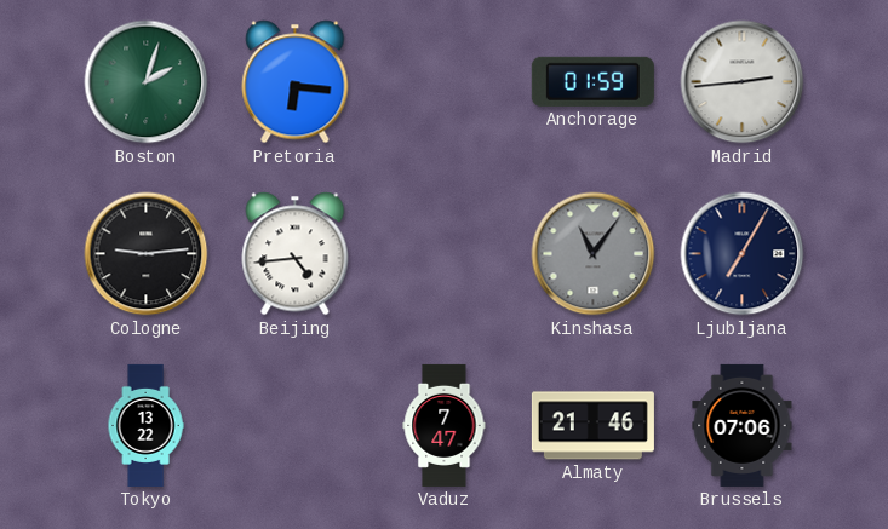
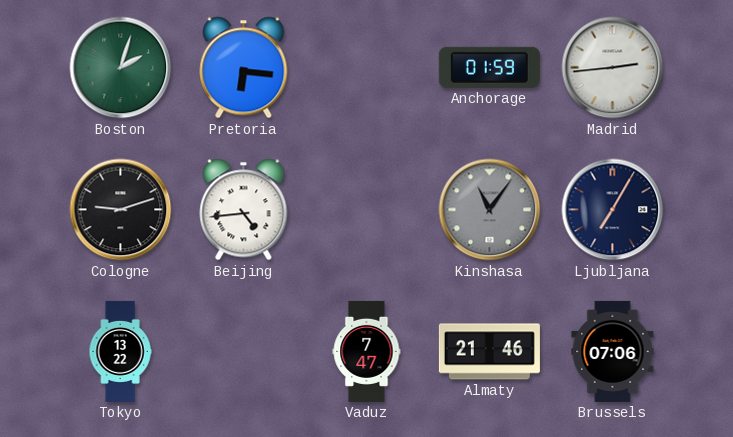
Cologne: 9:14 -> 9:12 (121, 210)
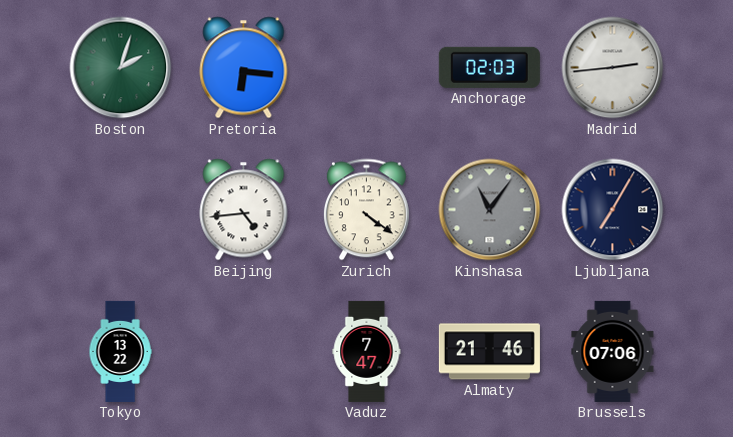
Anchorage: 01:59 -> 02:03 (489, 67)
Cologne: 9:12 -> none (121, 210)
Zurich: none -> 4:21 (366, 210)
